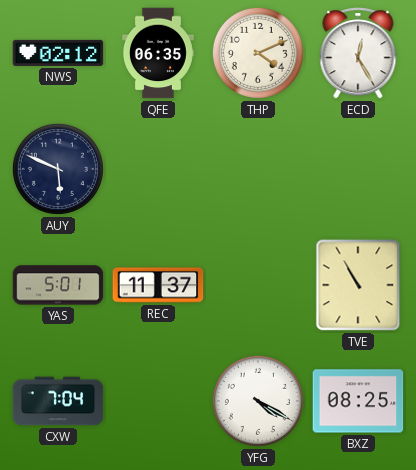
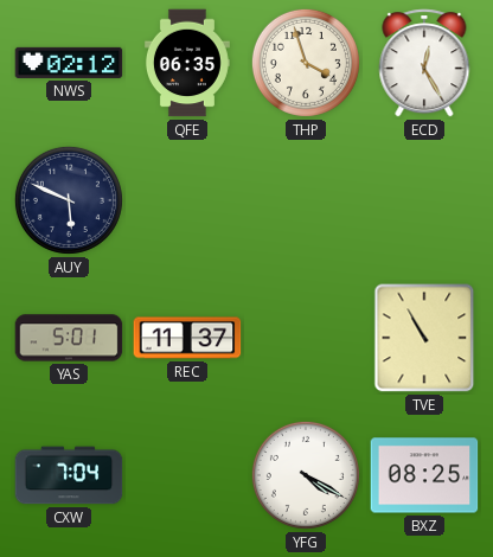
THP: 4:11 -> 3:57 (306, 63)
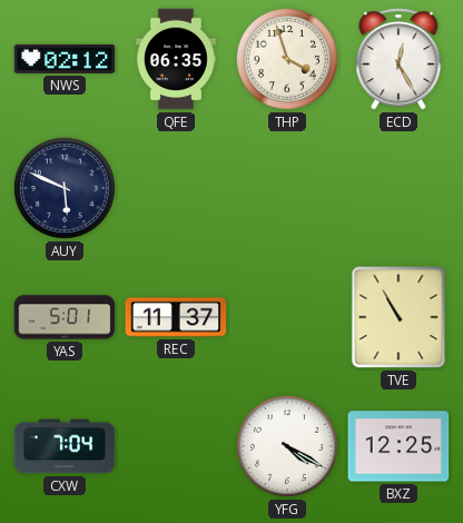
BXZ: 08:25 -> 12:25 (398, 446)
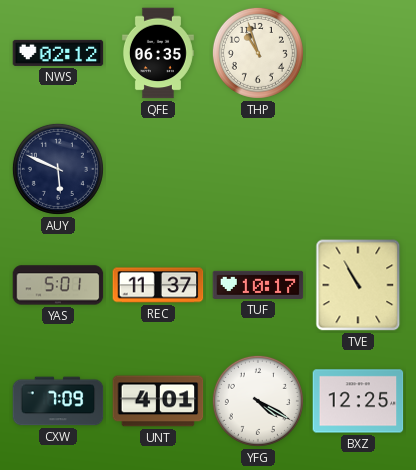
THP: 3:57 -> 10:57 (258, 53)
ECD: 12:25 -> none (398, 59)
TUF: none -> 10:17 (258, 285)
CXW: 7:04 -> 7:09 (58, 401)
UNT: none -> 4:01 (158, 401)
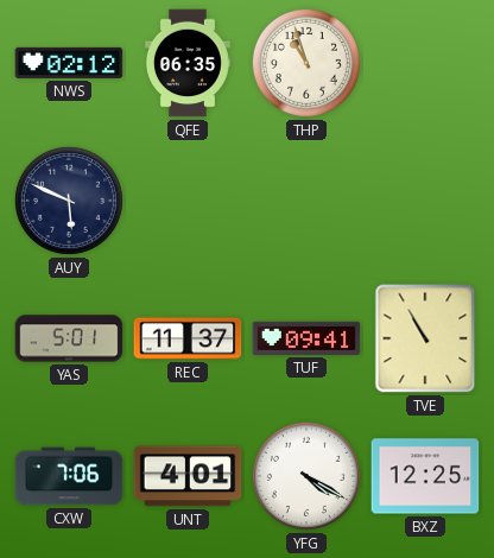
TUF: 10:17 -> 09:41 (306, 338)
CXW: 7:09 -> 7:06 (69, 476)
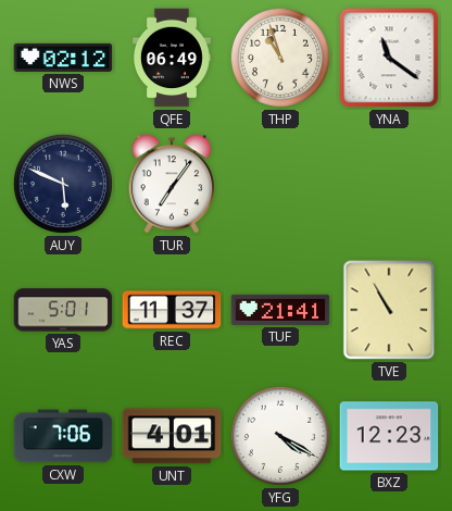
QFE: 06:35 -> 06:49 (172, 58)
YNA: none -> 11:21 (389, 58)
TUR: none -> 7:06 (171, 184)
TUF: 09:41 -> 21:41 (280, 310)
BXZ: 12:25 -> 12:23 (389, 436)
